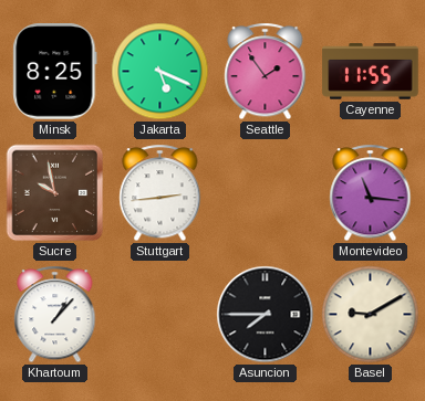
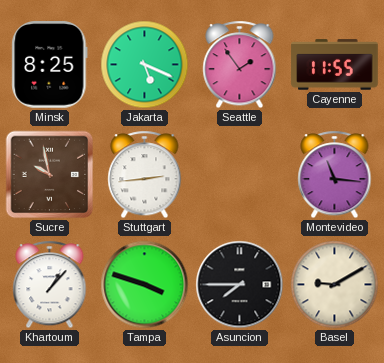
Tampa: none -> 3:48 (145, 285)
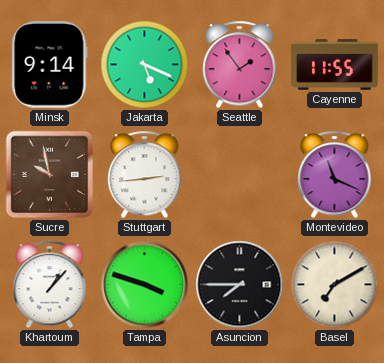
Minsk: 8:25 -> 9:14 (50, 65)
Montevideo: 11:16 -> 11:19 (335, 175)
Basel: 9:10 -> 7:10 (335, 285)
